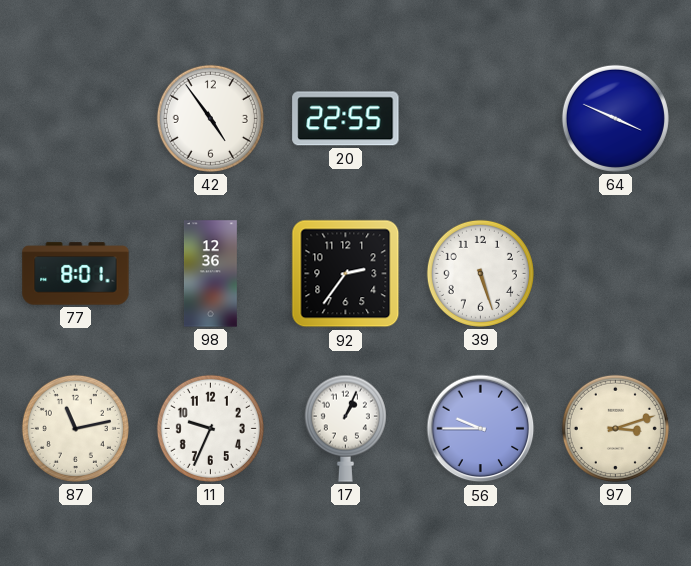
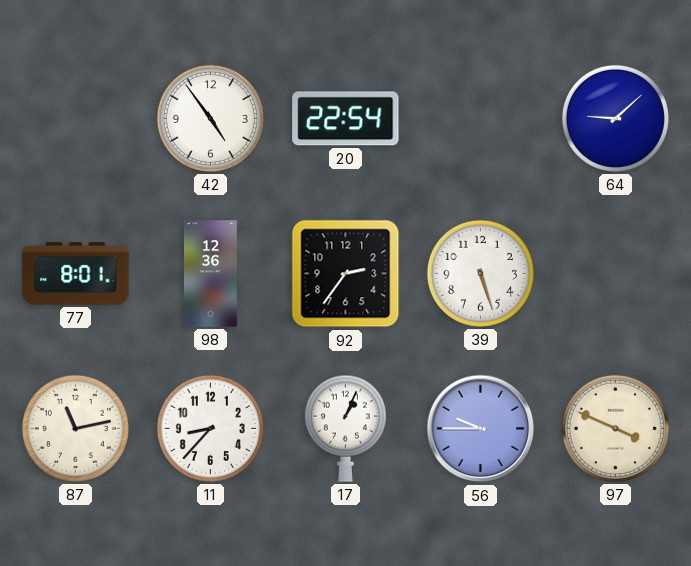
20: 22:55 -> 22:54 (346, 119)
64: 3:49 -> 9:08 (615, 118)
11: 9:34 -> 8:37 (210, 428)
97: 3:12 -> 3:49 (615, 428)
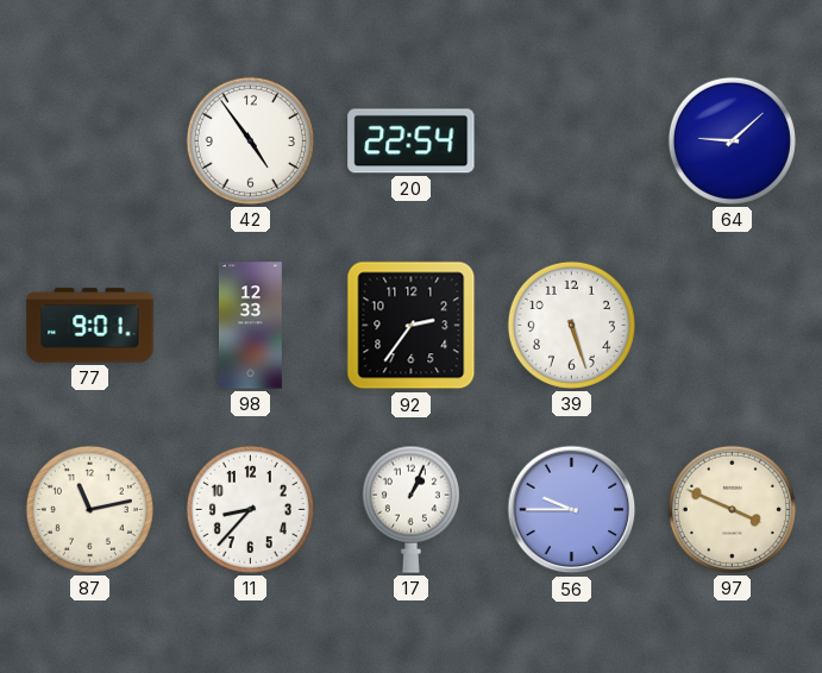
77: 8:01 -> 9:01 (90, 326)
98: 12:36 -> 12:33 (250, 326)
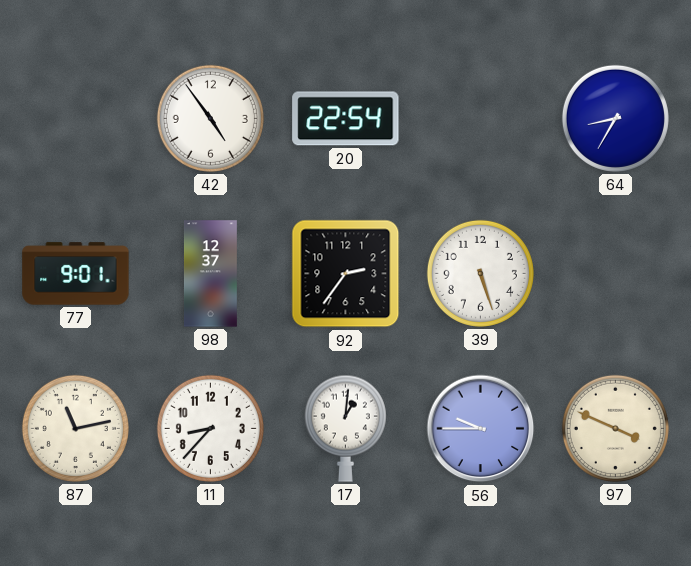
64: 9:08 -> 8:35 (615, 118)
98: 12:33 -> 12:37 (210, 274)
17: 1:04 -> 1:01 (345, 428)
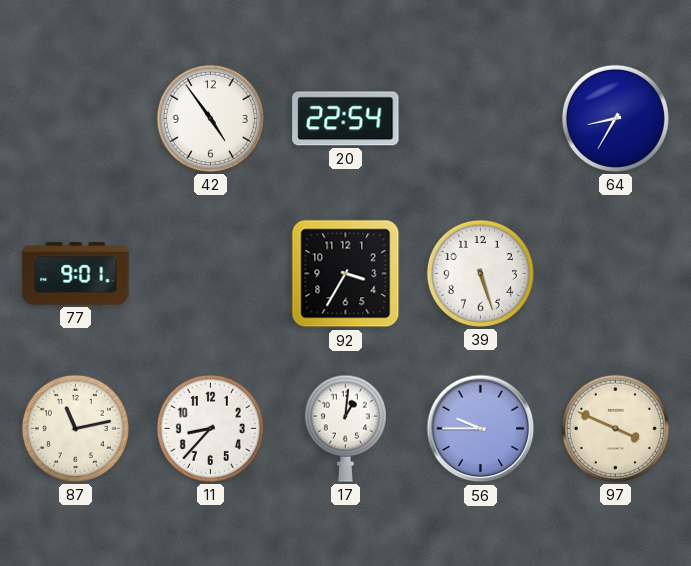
98: 12:37 -> none (210, 274)
92: 2:36 -> 3:35 (346, 274)
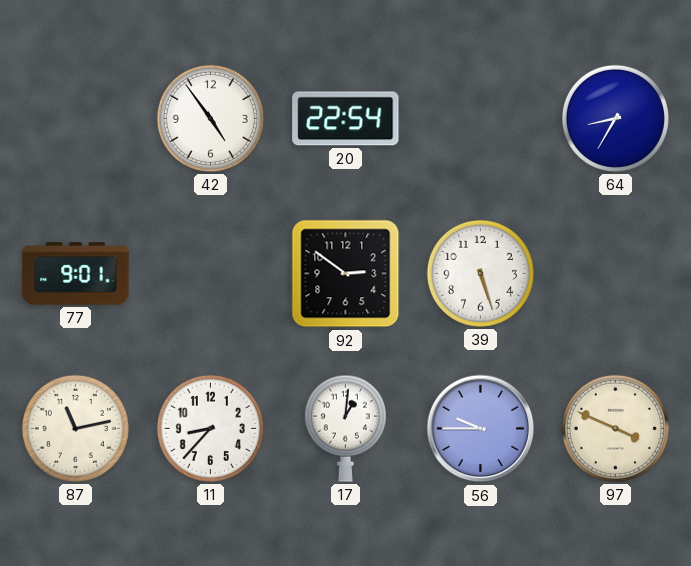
92: 3:35 -> 2:51 (346, 274)
